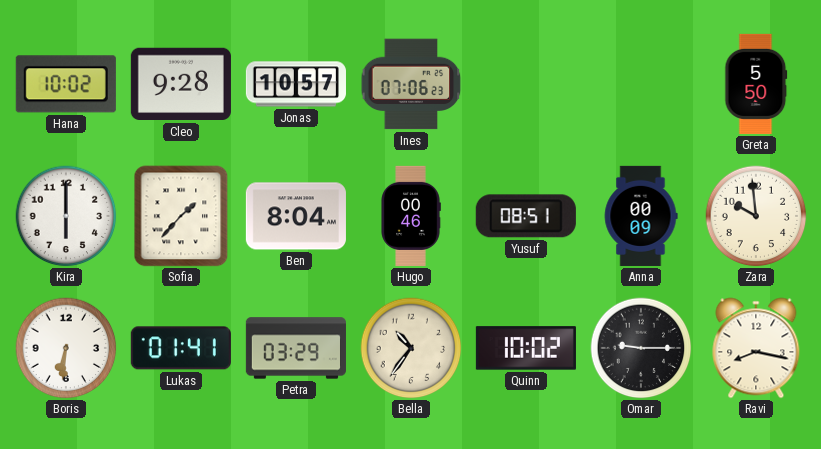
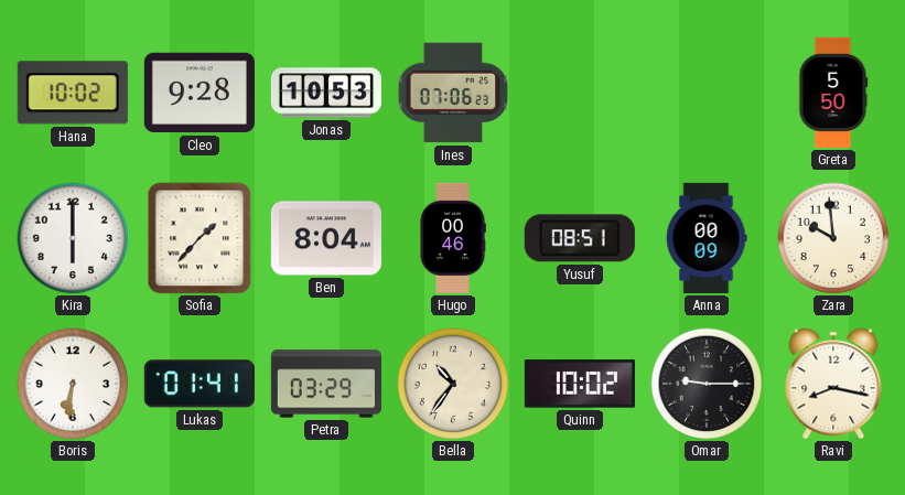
Jonas: 10:57 -> 10:53 (326, 93)
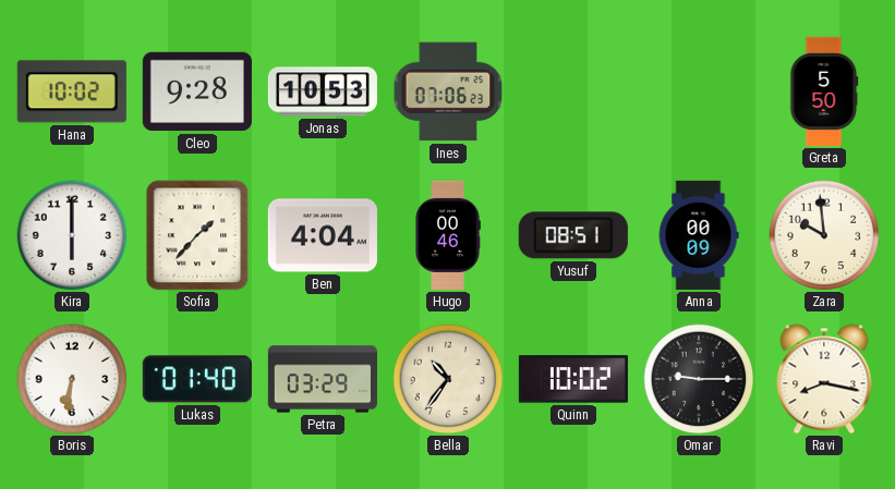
Ben: 8:04 -> 4:04 (323, 235)
Lukas: 01:41 -> 01:40 (197, 379)
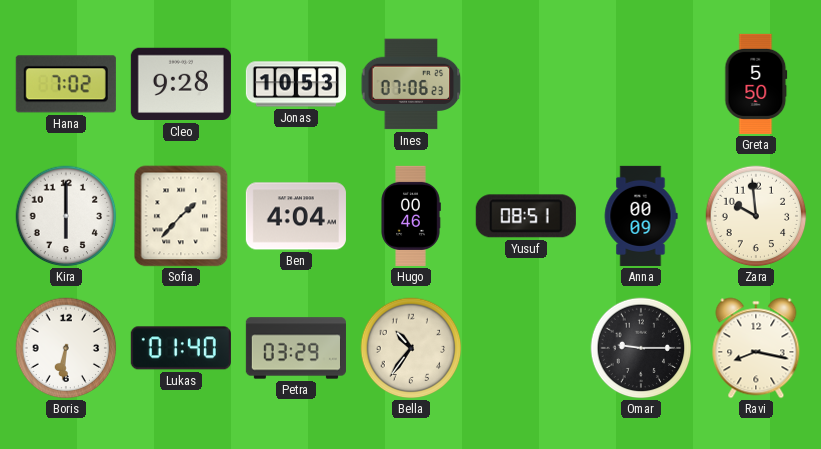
Hana: 10:02 -> 7:02 (66, 84)
Quinn: 10:02 -> none (573, 379)
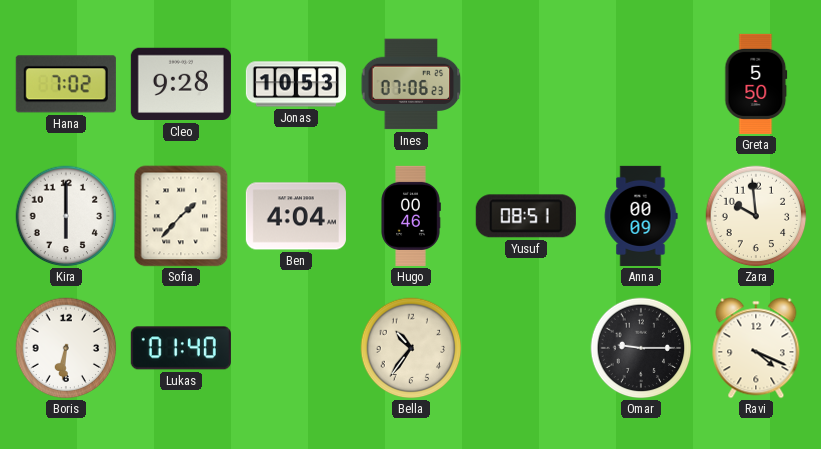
Petra: 03:29 -> none (296, 348)
Ravi: 8:17 -> 4:19 (756, 348)
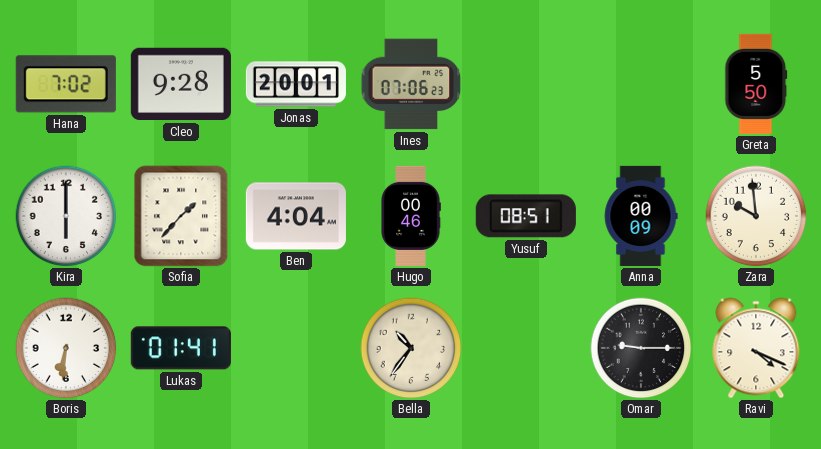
Jonas: 10:53 -> 20:01 (296, 84)
Lukas: 01:40 -> 01:41 (181, 348)
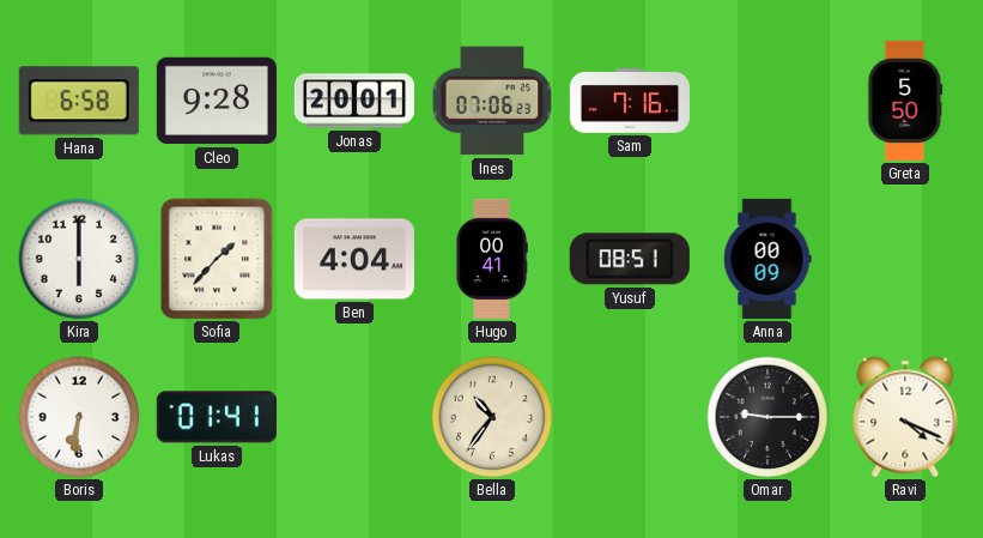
Hana: 7:02 -> 6:58 (79, 101)
Sam: none -> 7:16 (630, 102)
Hugo: 00:46 -> 00:41 (492, 259)
Zara: 9:59 -> none (756, 216)
